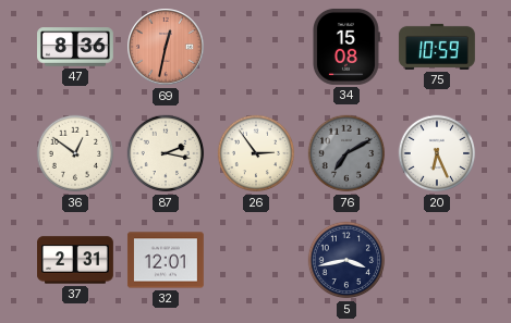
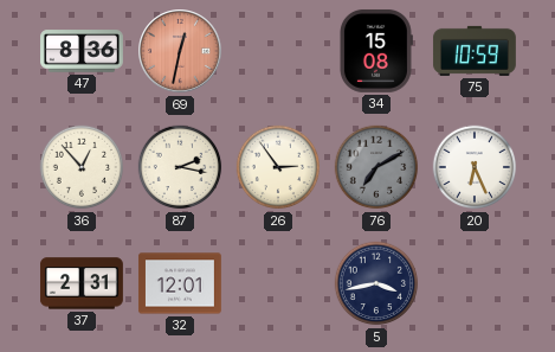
36: 12:51 -> 12:53 (82, 167)
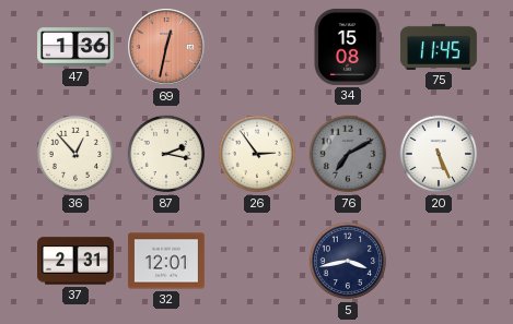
47: 8:36 -> 1:36 (77, 47)
75: 10:59 -> 11:45 (439, 47)
20: 6:26 -> 5:26 (439, 154)
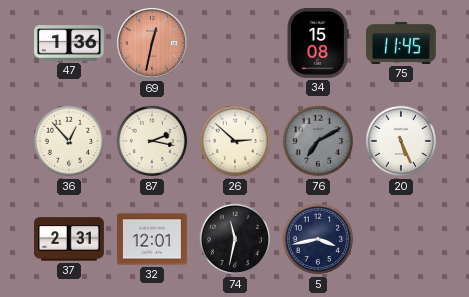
26: 2:54 -> 2:52 (235, 141)
74: none -> 11:32 (235, 239)
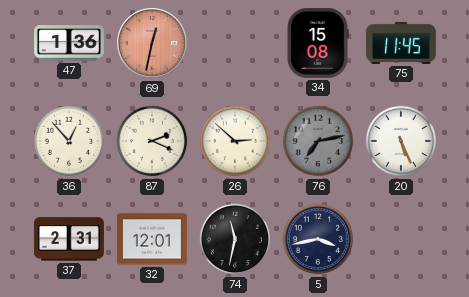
87: 2:17 -> 2:19 (152, 141)
76: 7:10 -> 7:13 (318, 141)
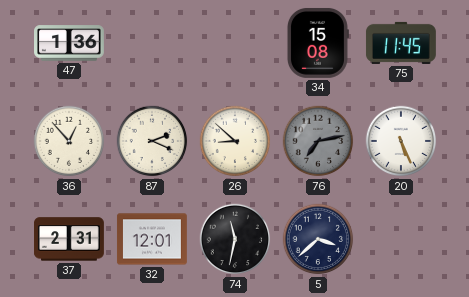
69: 12:32 -> none (152, 43)
26: 2:52 -> 8:52 (235, 141)
5: 3:43 -> 3:38 (318, 239)
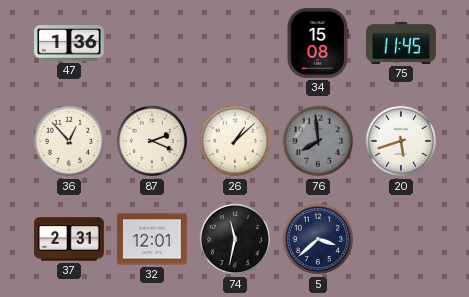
26: 8:52 -> 1:08 (235, 141)
76: 7:13 -> 7:59 (318, 141)
20: 5:26 -> 5:42 (401, 141)
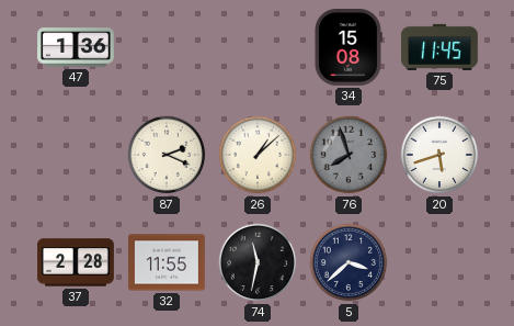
36: 12:53 -> none (69, 141)
76: 7:59 -> 7:57 (349, 155)
37: 2:31 -> 2:28 (77, 262)
32: 12:01 -> 11:55 (167, 262)
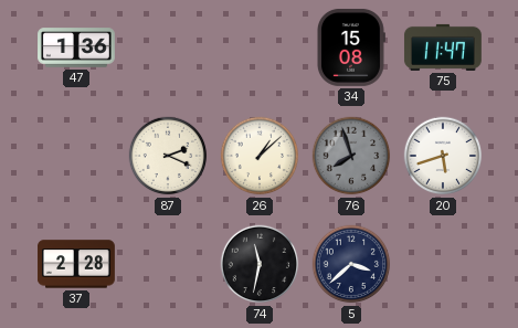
75: 11:45 -> 11:47 (443, 47)
32: 11:55 -> none (167, 262)
